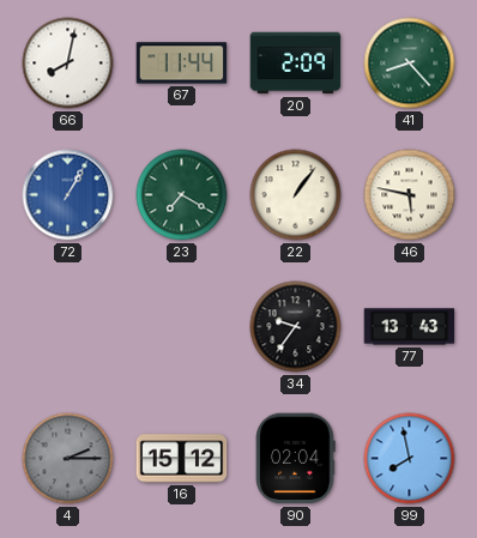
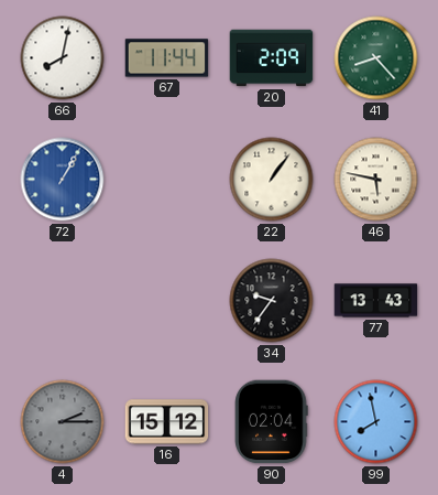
23: 7:20 -> none (182, 195)
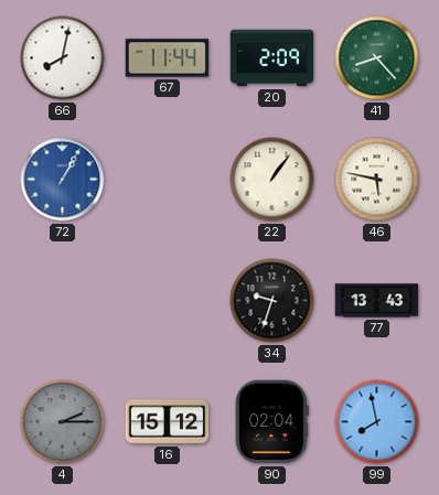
34: 9:36 -> 9:33 (272, 301)
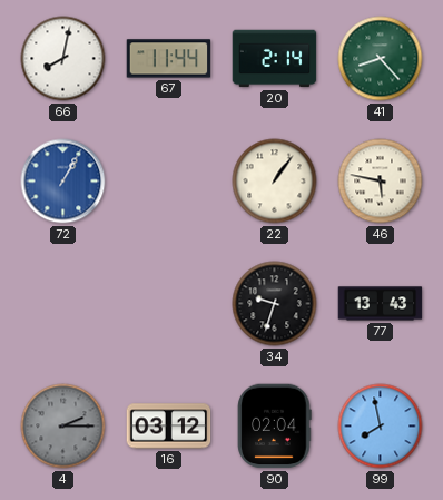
20: 2:09 -> 2:14 (275, 59)
16: 15:12 -> 03:12 (169, 427)
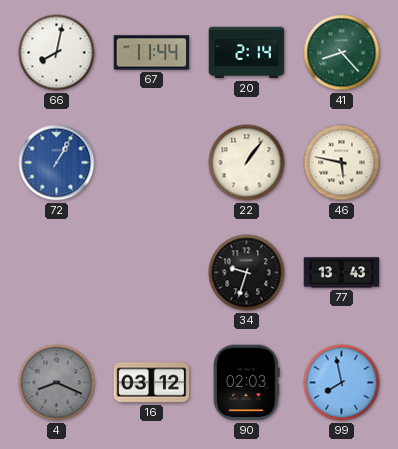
4: 2:15 -> 8:19 (57, 383)
90: 02:04 -> 02:03 (247, 383)
